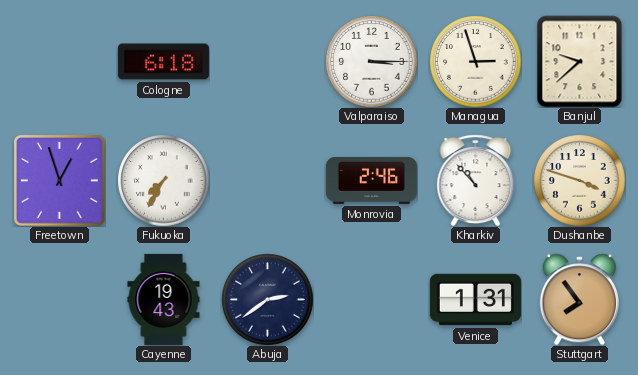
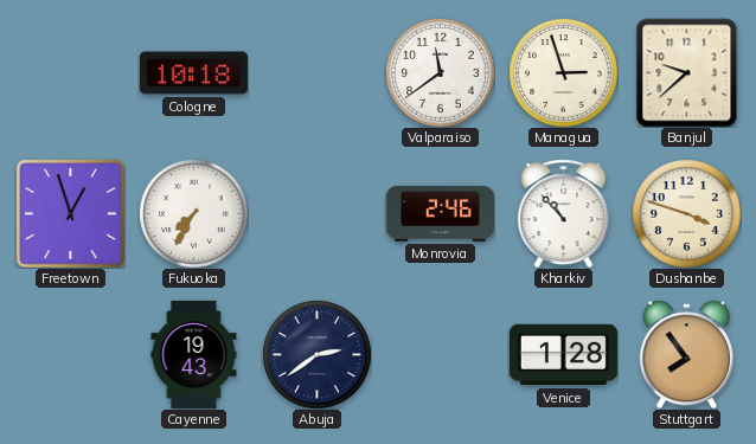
Cologne: 6:18 -> 10:18 (193, 73)
Valparaiso: 3:15 -> 11:39 (440, 72)
Venice: 1:31 -> 1:28 (563, 355)
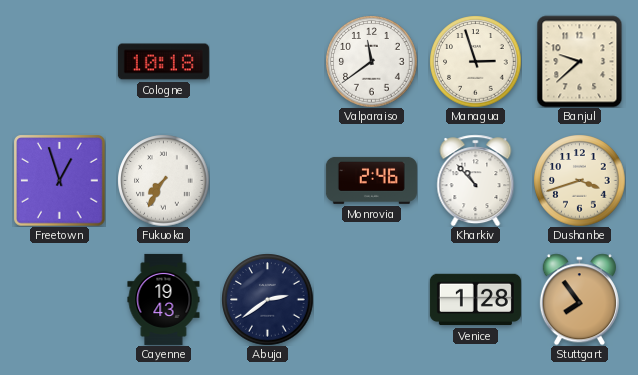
Dushanbe: 3:48 -> 3:42 (579, 180)
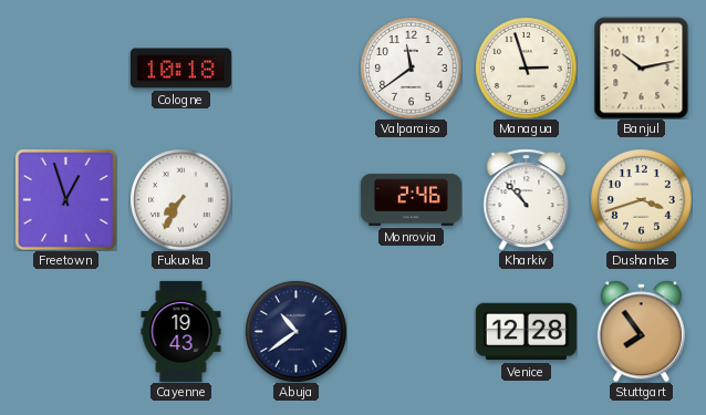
Banjul: 9:38 -> 10:13 (642, 68)
Abuja: 2:39 -> 10:39 (295, 331)
Venice: 1:28 -> 12:28 (526, 332)
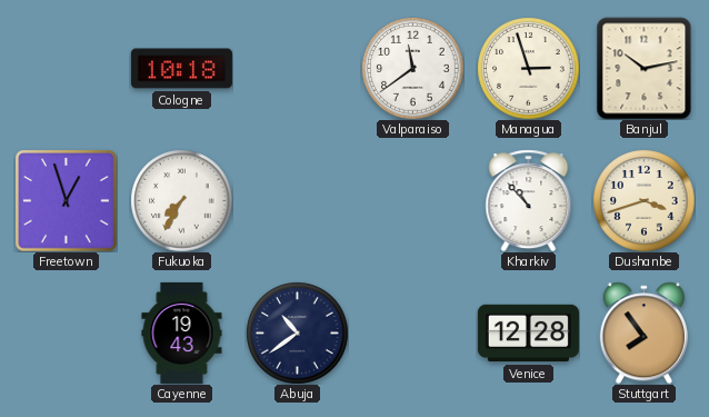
Monrovia: 2:46 -> none (411, 199)
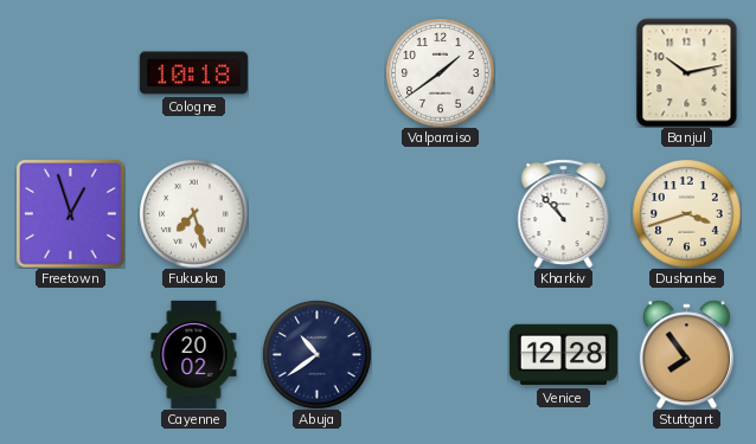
Valparaiso: 11:39 -> 1:39 (440, 72)
Managua: 2:57 -> none (528, 68)
Fukuoka: 7:35 -> 7:27 (193, 213)
Cayenne: 19:43 -> 20:02 (194, 354)
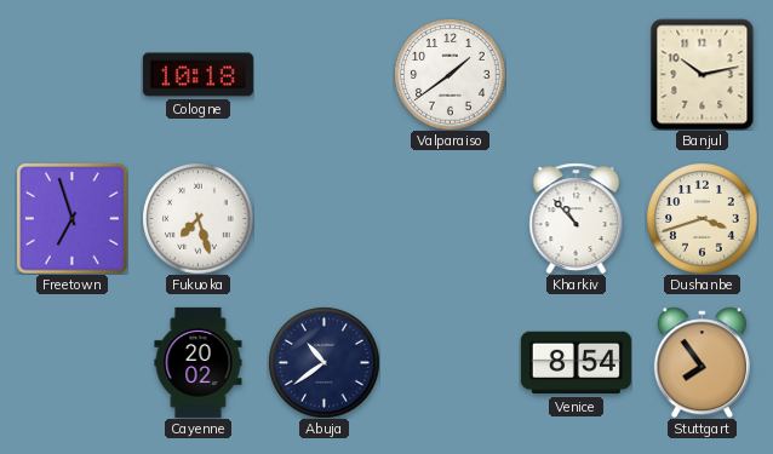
Freetown: 12:57 -> 6:57 (73, 219)
Venice: 12:28 -> 8:54 (576, 363)
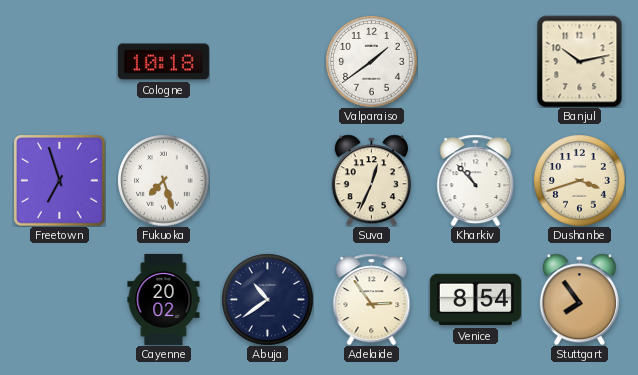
Suva: none -> 12:34 (371, 180)
Adelaide: none -> 2:54 (372, 299)
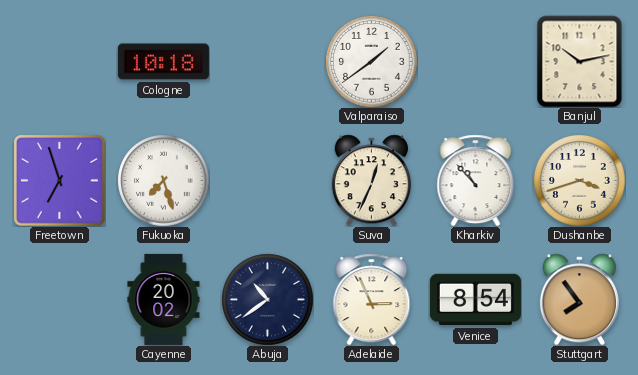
Adelaide: 2:54 -> 2:56 (372, 299)
